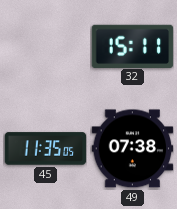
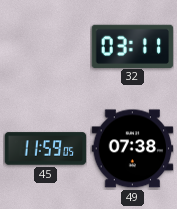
32: 15:11 -> 03:11 (132, 46)
45: 11:35 -> 11:59 (45, 149)
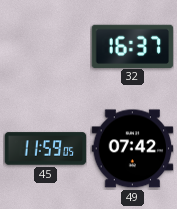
32: 03:11 -> 16:37 (132, 46)
49: 07:38 -> 07:42 (132, 149)
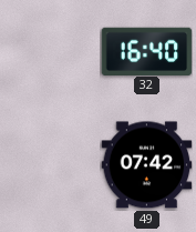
32: 16:37 -> 16:40 (146, 51)
45: 11:59 -> none (45, 149)
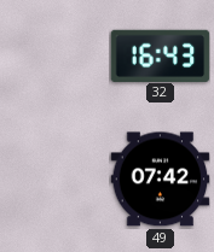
32: 16:40 -> 16:43 (160, 55)
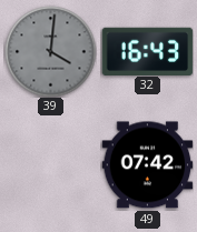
39: none -> 4:01 (50, 51)
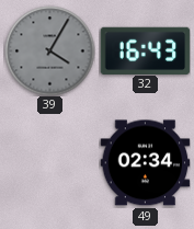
39: 4:01 -> 4:05 (49, 50)
49: 07:42 -> 02:34 (145, 163)
